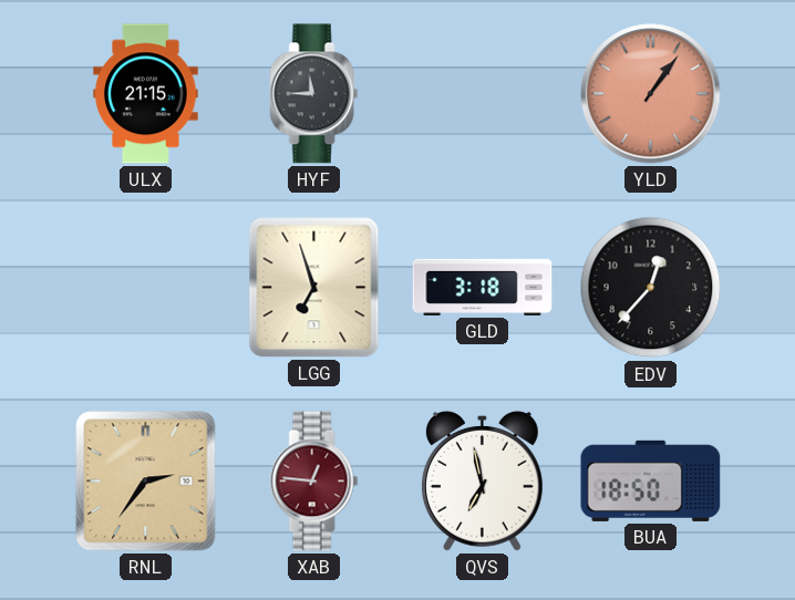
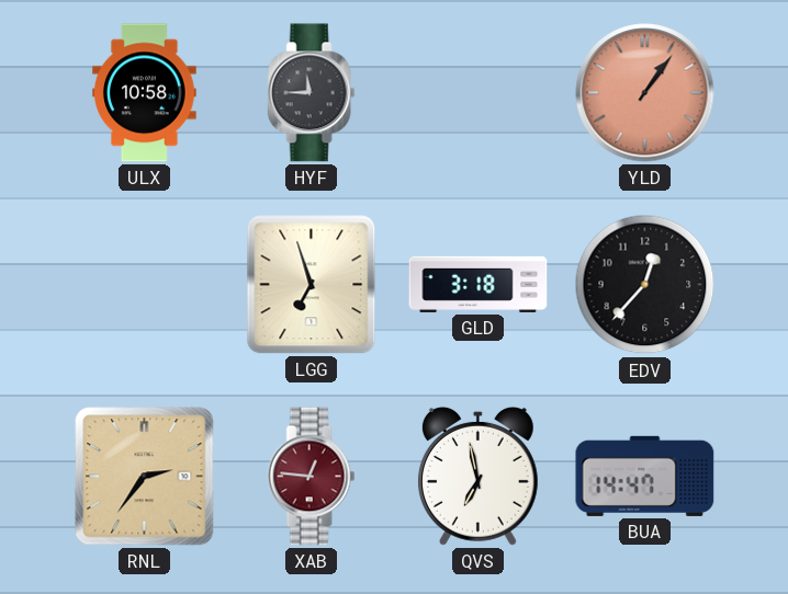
ULX: 21:15 -> 10:58 (145, 93)
BUA: 18:50 -> 14:47 (645, 476)
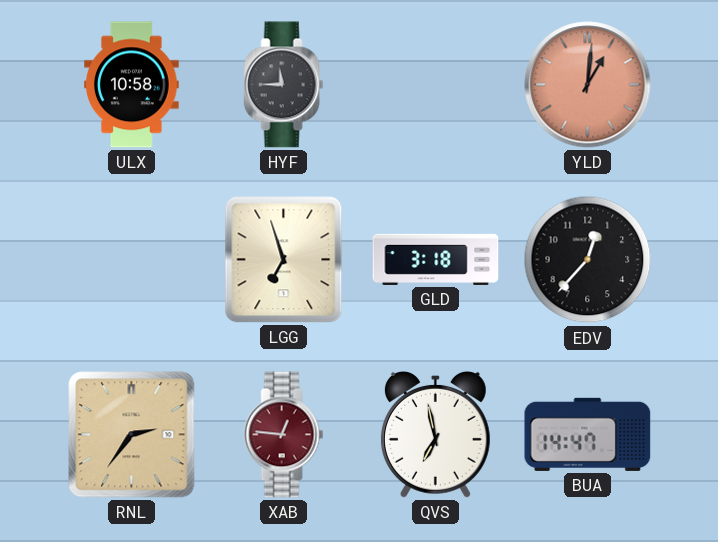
YLD: 1:06 -> 1:01 (588, 85)
